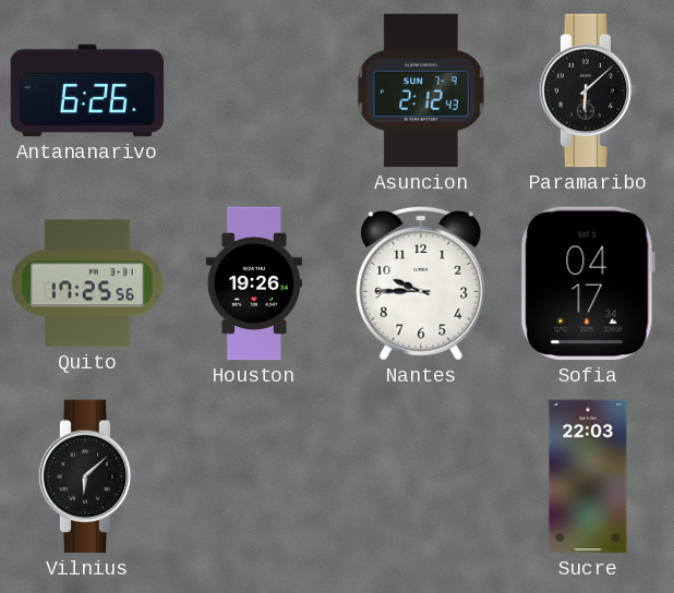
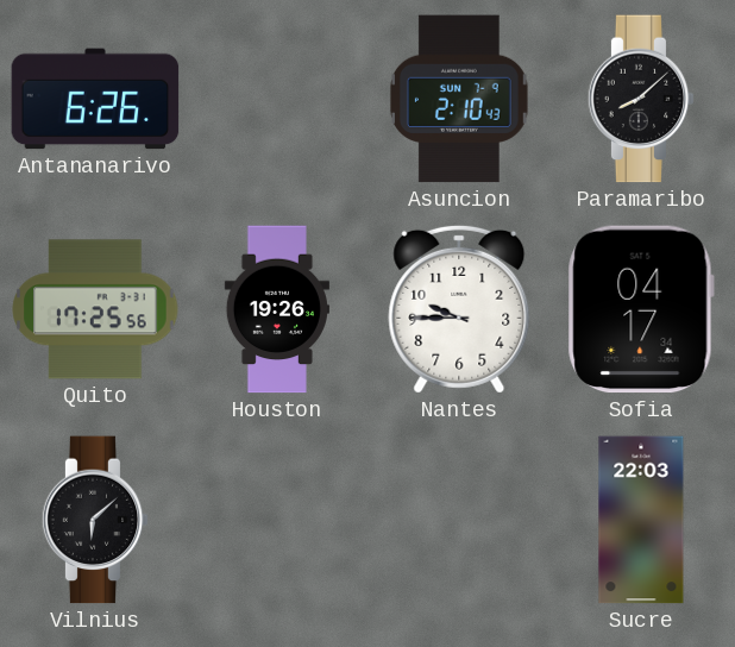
Asuncion: 2:12 -> 2:10 (459, 99)
Paramaribo: 6:08 -> 8:08 (641, 99)
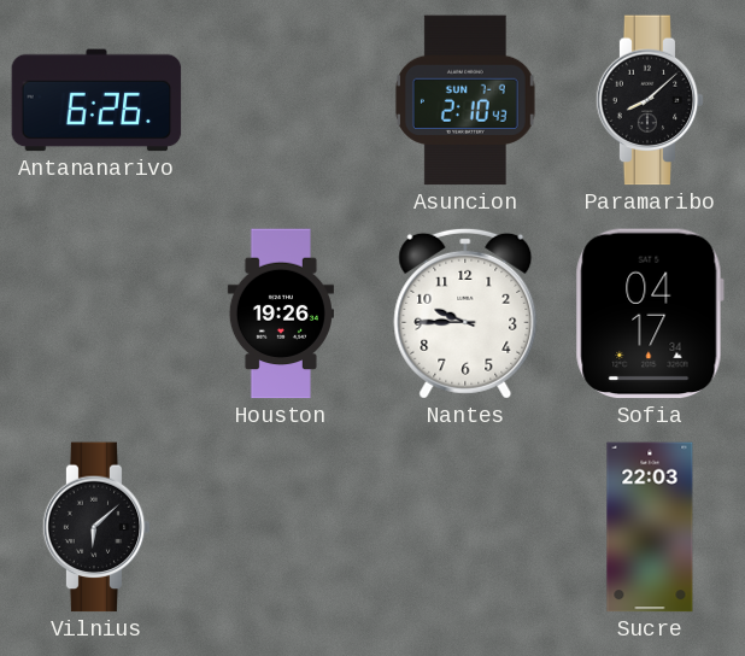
Quito: 17:25 -> none (95, 309)
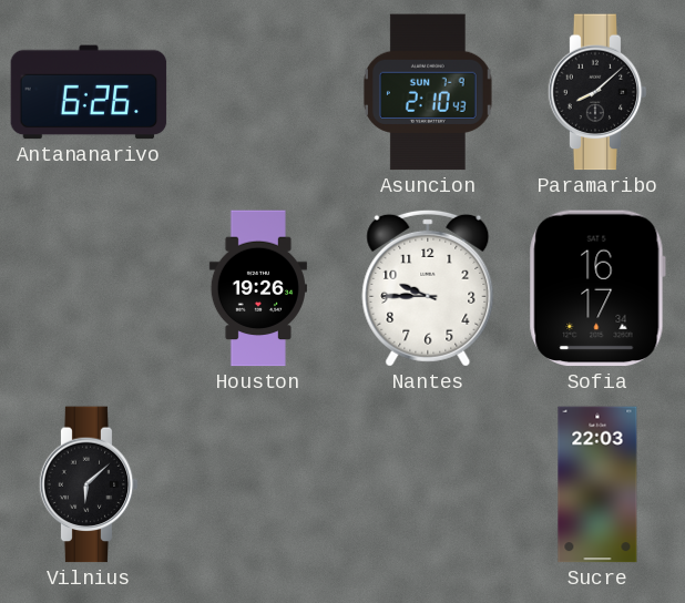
Sofia: 04:17 -> 16:17 (597, 288)
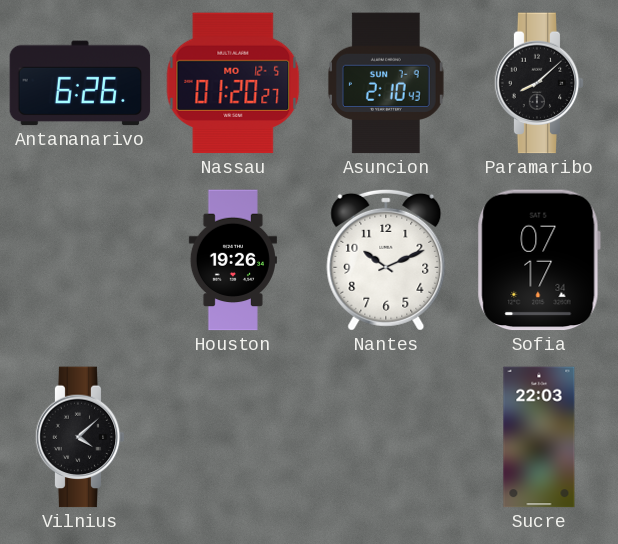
Nassau: none -> 01:20 (233, 83)
Nantes: 9:45 -> 10:11 (386, 260)
Sofia: 16:17 -> 07:17 (539, 260)
Vilnius: 6:08 -> 4:08 (80, 437)
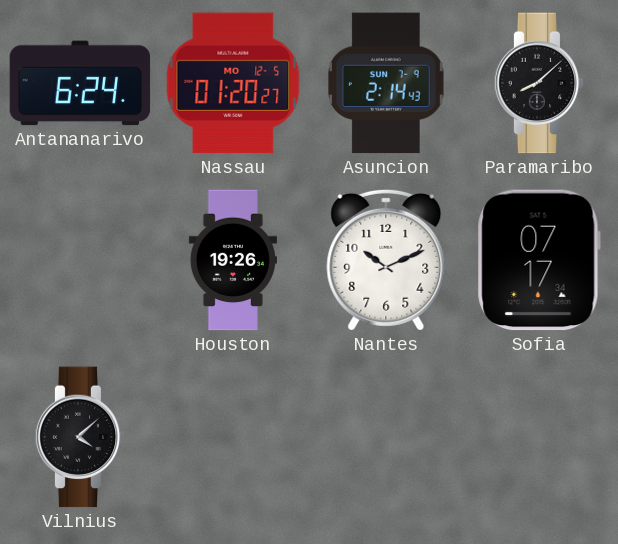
Antananarivo: 6:26 -> 6:24 (80, 83)
Asuncion: 2:10 -> 2:14 (386, 83)
Sucre: 22:03 -> none (539, 437)
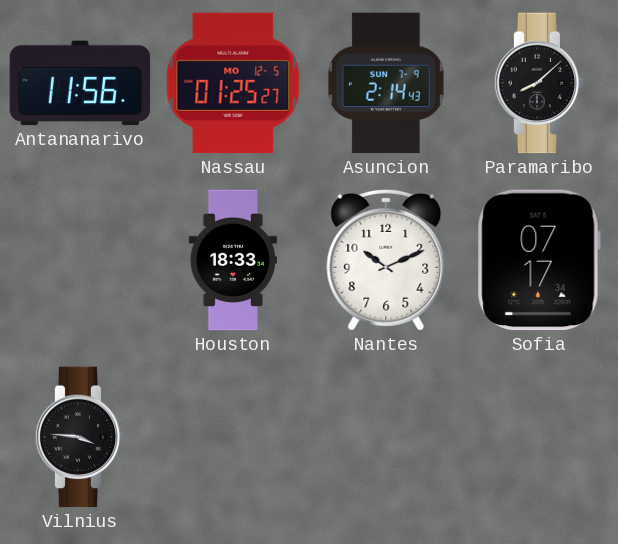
Antananarivo: 6:24 -> 11:56 (80, 83)
Nassau: 01:20 -> 01:25 (233, 83)
Houston: 19:26 -> 18:33 (233, 260)
Vilnius: 4:08 -> 3:46 (80, 437)
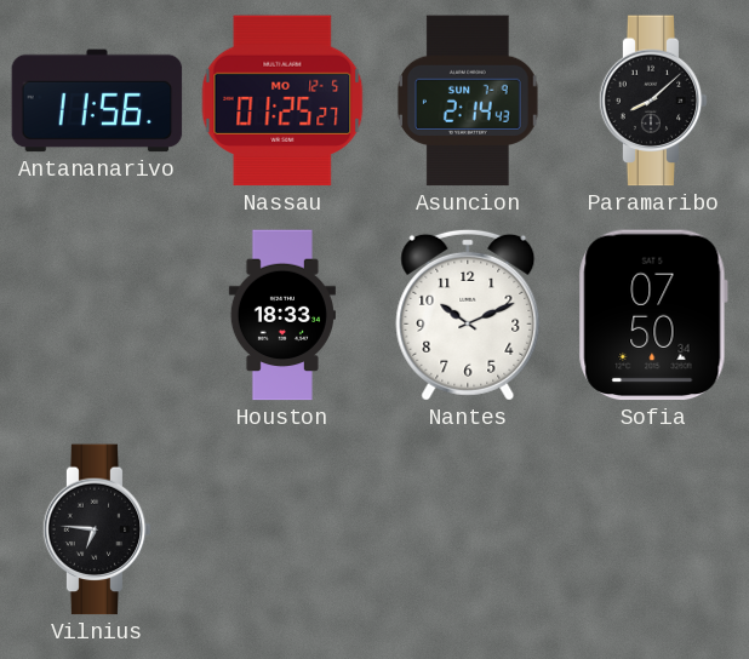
Sofia: 07:17 -> 07:50 (653, 315)
Vilnius: 3:46 -> 6:46 (97, 529)
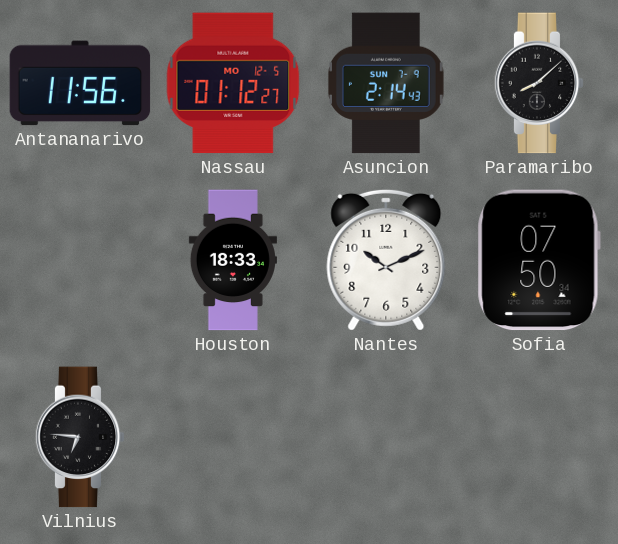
Nassau: 01:25 -> 01:12 (233, 83)
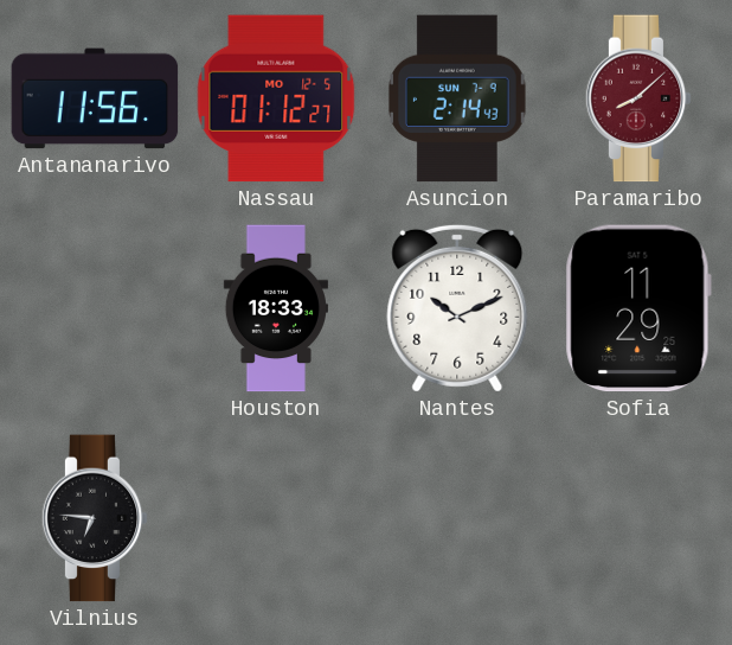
Paramaribo dial: black -> burgundy (638, 98)
Sofia: 07:50 -> 11:29 (638, 308)
